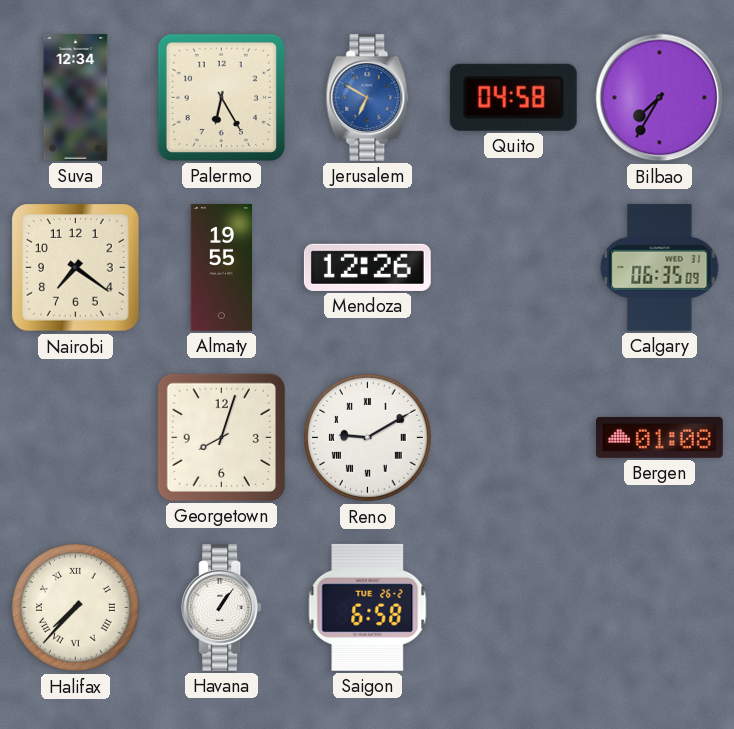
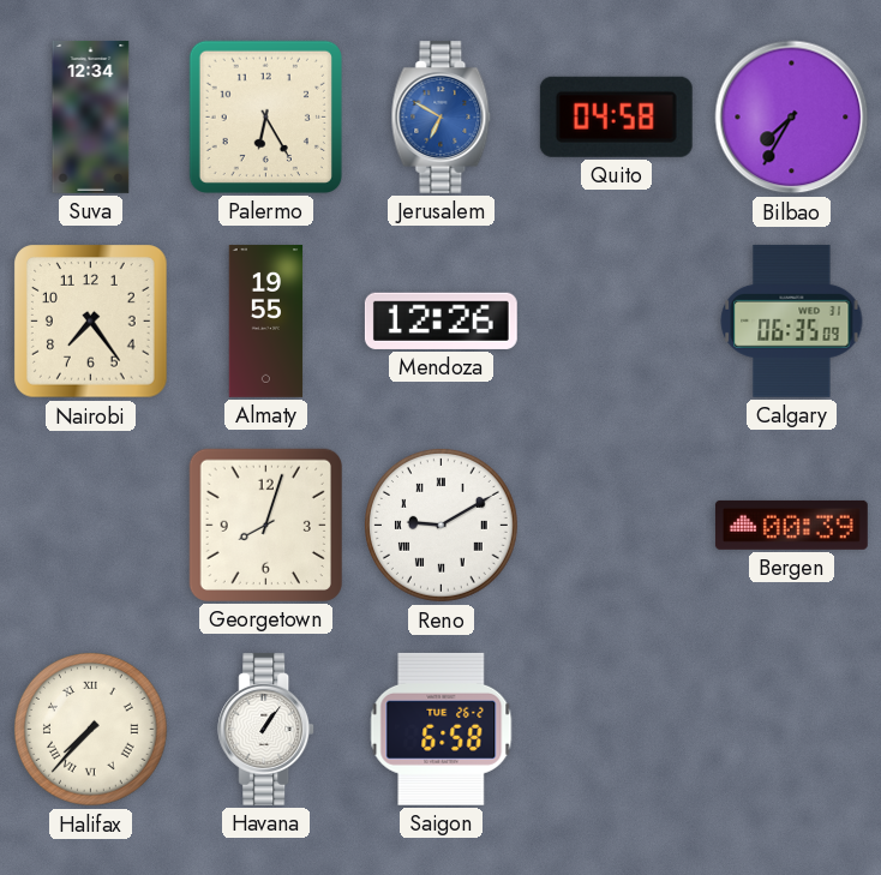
Nairobi: 7:21 -> 7:24 (91, 322)
Bergen: 01:08 -> 00:39 (791, 525)
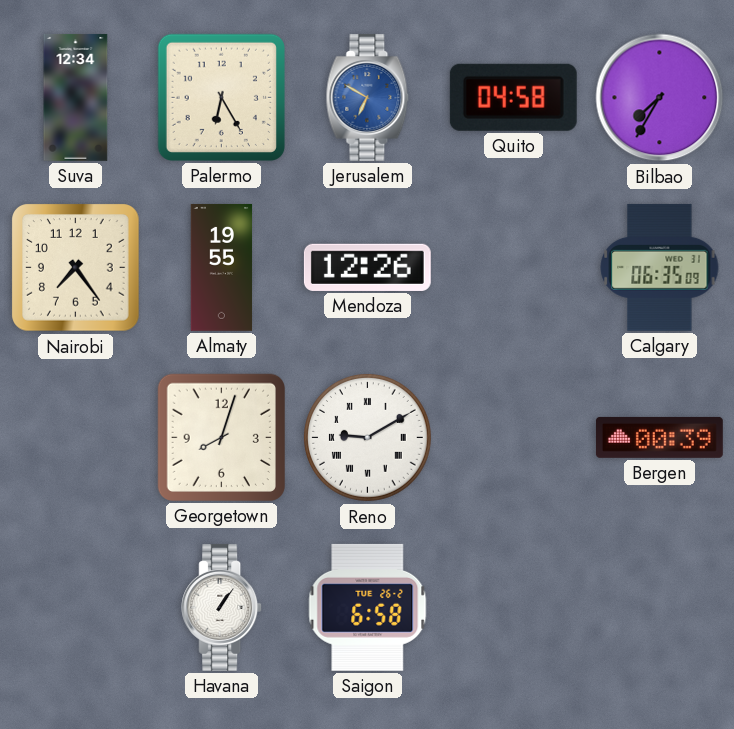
Halifax: 7:37 -> none (91, 730)
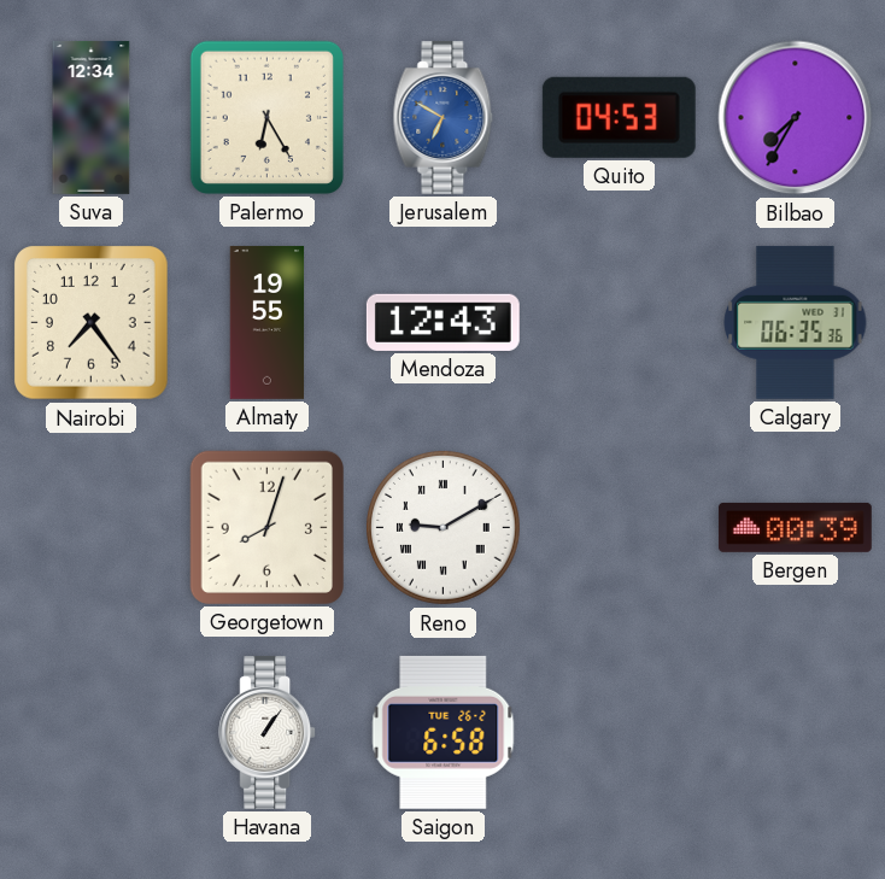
Quito: 04:58 -> 04:53 (619, 117)
Mendoza: 12:26 -> 12:43 (443, 322)
Calgary: 06:35:09 -> 06:35:36 (796, 322)
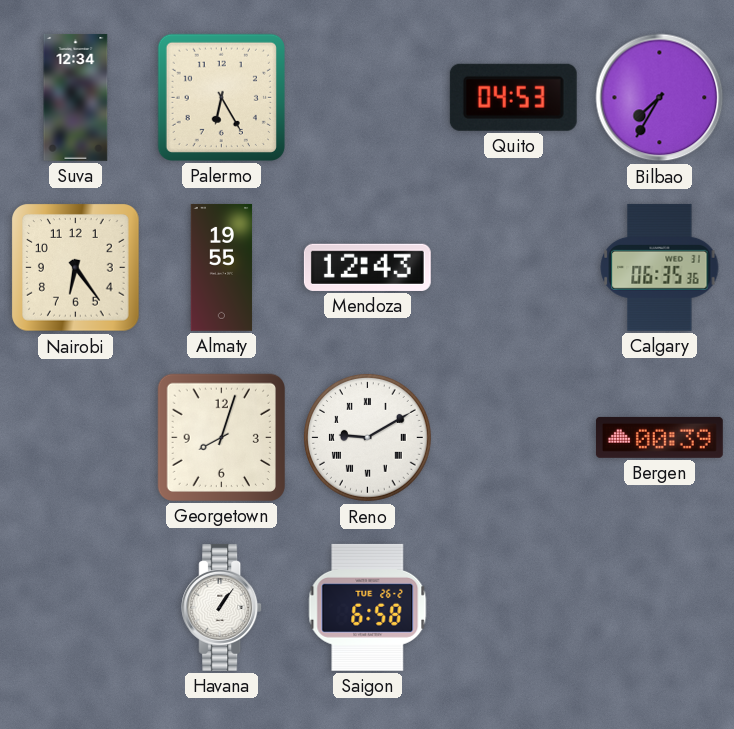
Jerusalem: 6:50 -> none (444, 117)
Nairobi: 7:24 -> 6:24 (76, 268)
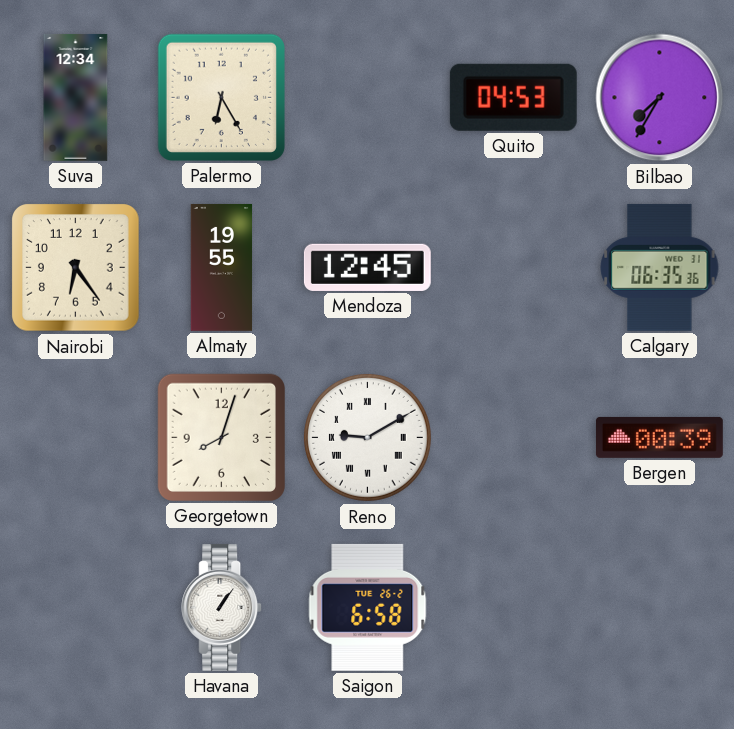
Mendoza: 12:43 -> 12:45 (367, 267)
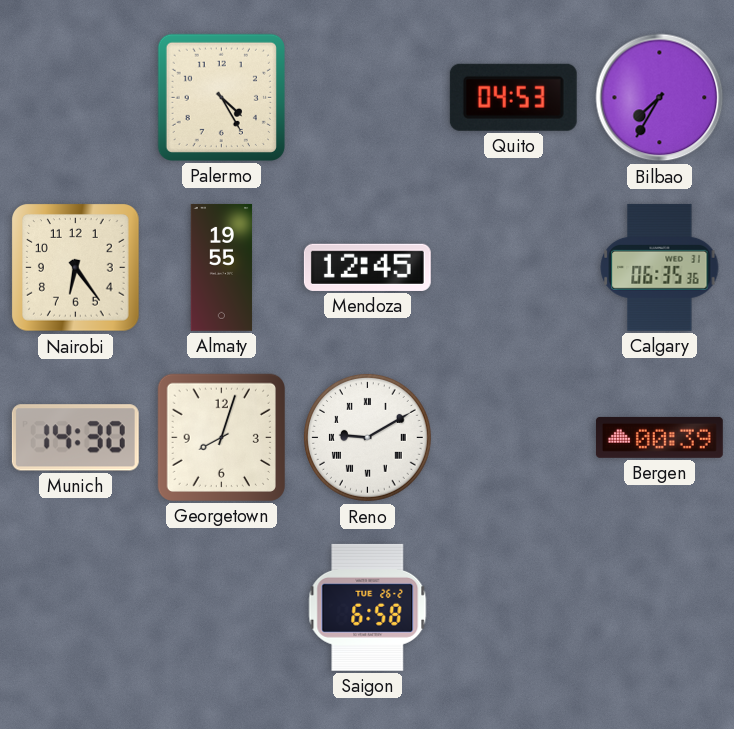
Suva: 12:34 -> none (76, 97)
Palermo: 6:25 -> 4:25 (221, 97)
Munich: none -> 14:30 (75, 438)
Havana: 1:06 -> none (222, 607)
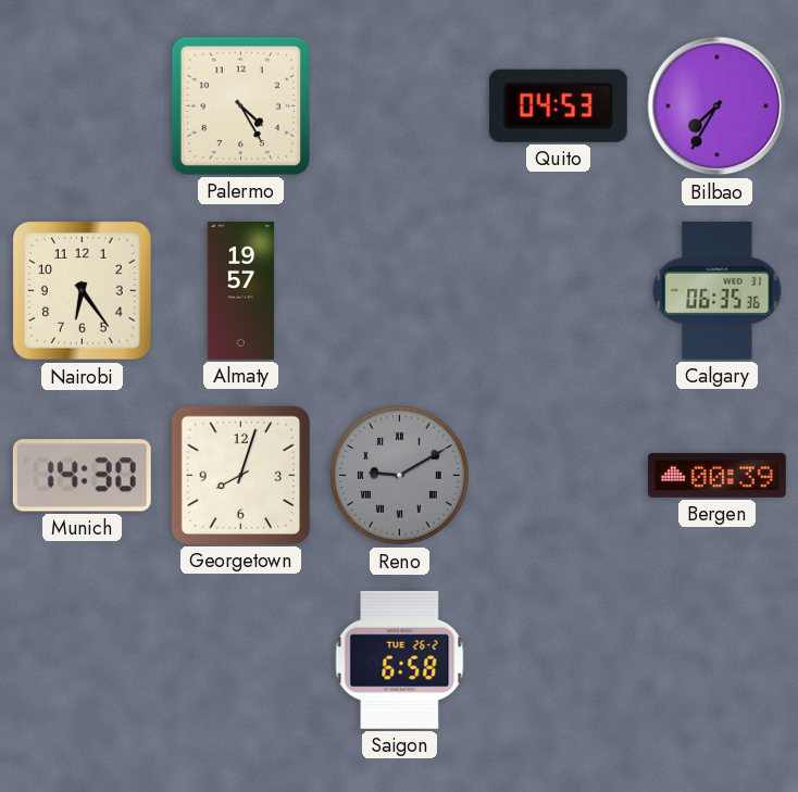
Almaty: 19:55 -> 19:57 (241, 290)
Mendoza: 12:45 -> none (367, 267)
Reno dial: white -> grey (400, 476)
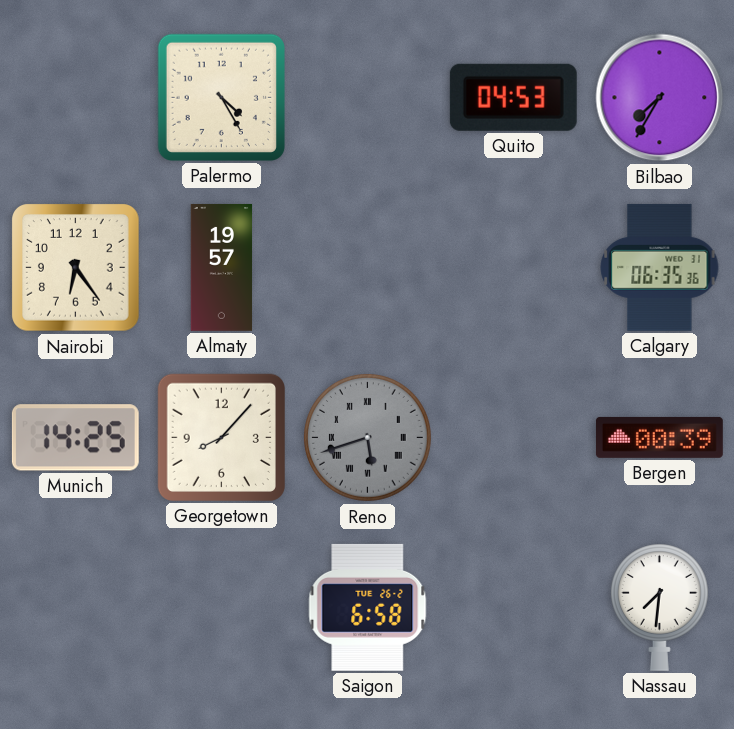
Munich: 14:30 -> 14:25 (75, 438)
Georgetown: 8:03 -> 8:07 (221, 437)
Reno: 9:10 -> 5:42 (368, 438)
Nassau: none -> 7:31 (659, 607)
